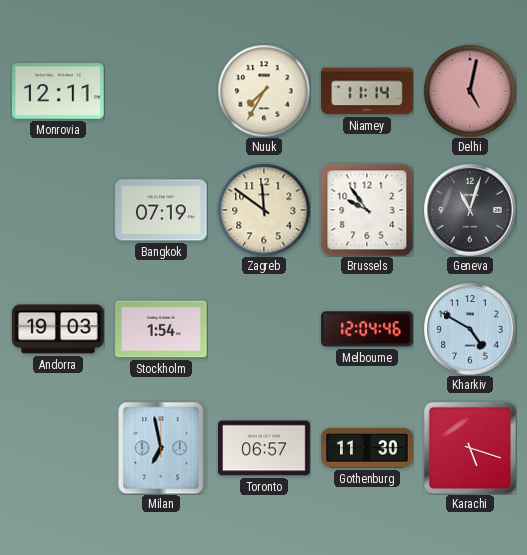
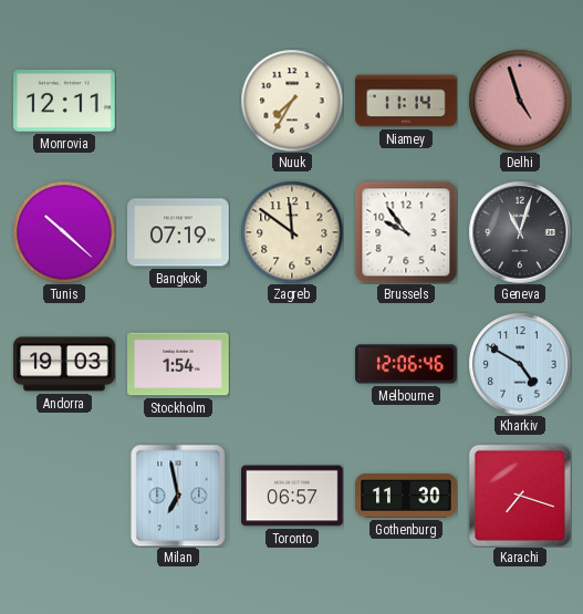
Delhi: 5:02 -> 4:57 (520, 101)
Tunis: none -> 10:22 (64, 232)
Melbourne: 12:04 -> 12:06 (406, 364)
Karachi: 5:18 -> 7:18 (520, 496)
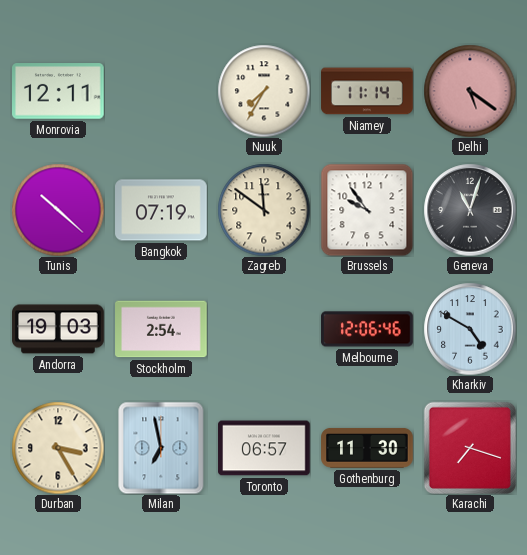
Delhi: 4:57 -> 5:21 (470, 91)
Stockholm: 1:54 -> 2:54 (161, 329)
Durban: none -> 3:25 (58, 448)
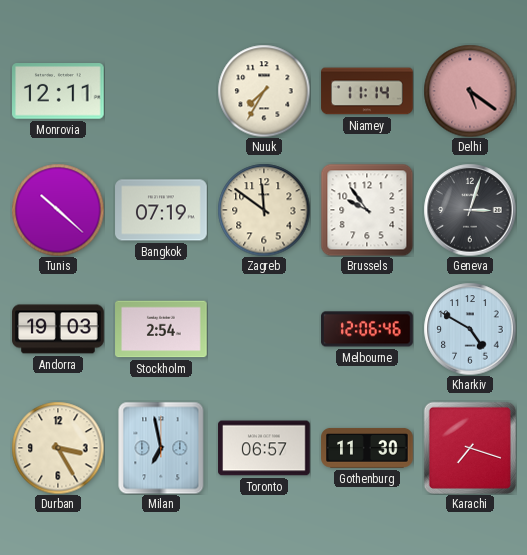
Geneva: 11:03 -> 3:03 (470, 210)
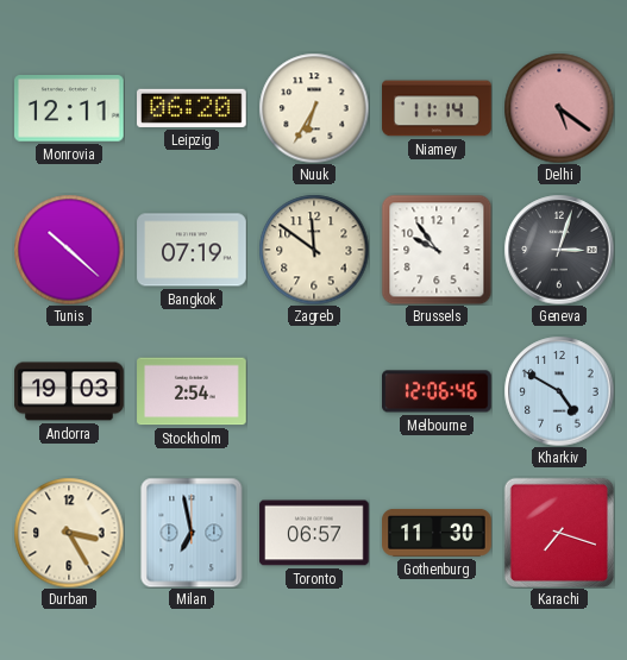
Leipzig: none -> 06:20 (192, 108)
Nuuk: 7:35 -> 6:35 (314, 108)
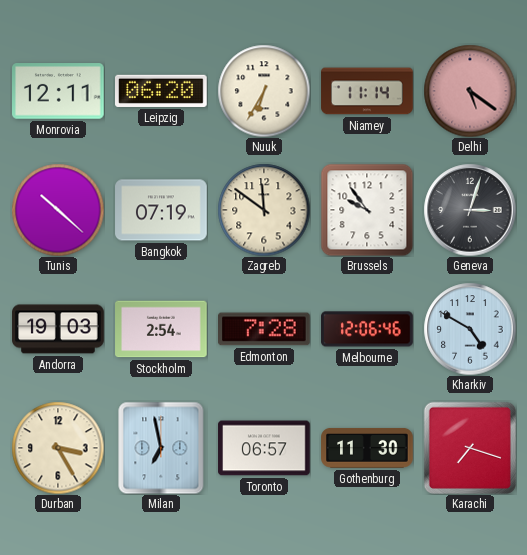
Edmonton: none -> 7:28 (265, 329)
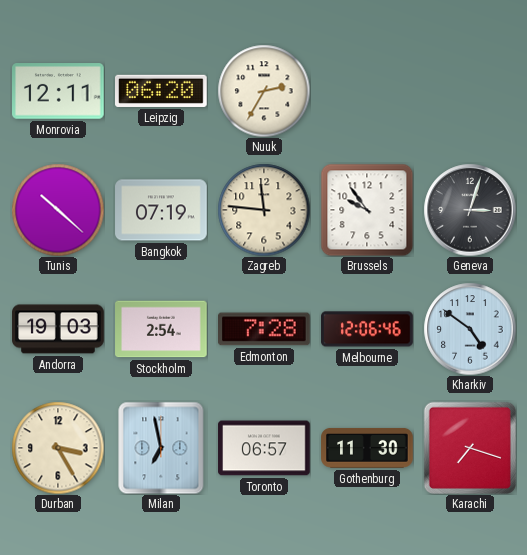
Nuuk: 6:35 -> 2:35 (264, 91)
Niamey: 11:14 -> none (367, 91)
Delhi: 5:21 -> none (470, 91)
Zagreb: 11:51 -> 11:46 (264, 210)
Kharkiv: 4:50 -> 4:51 (470, 329)
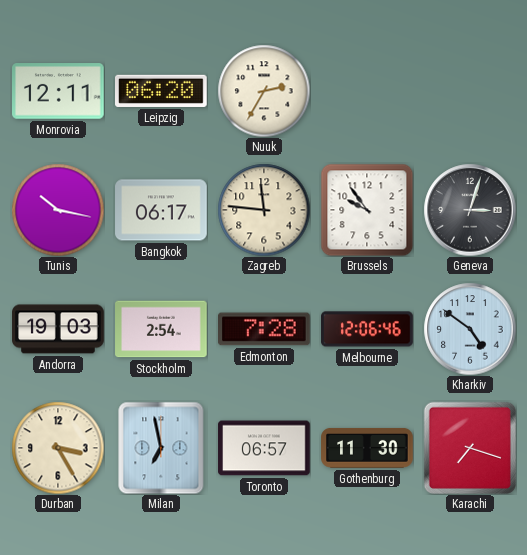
Tunis: 10:22 -> 10:17 (58, 210)
Bangkok: 07:19 -> 06:17 (161, 210)
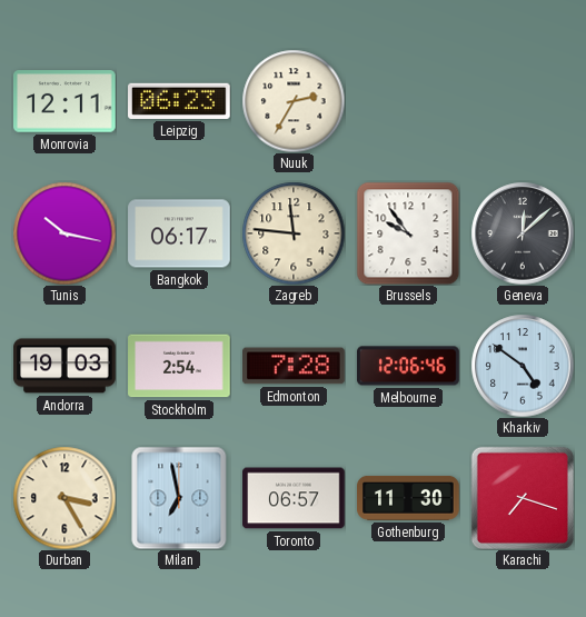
Leipzig: 06:20 -> 06:23 (179, 101)
Geneva: 3:03 -> 12:08 (523, 233)
